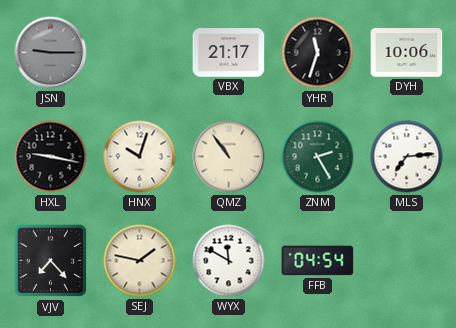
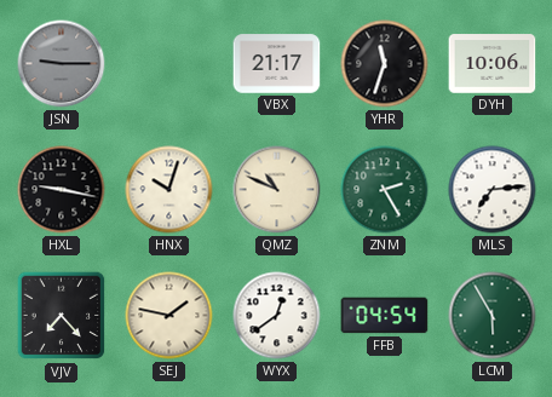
QMZ: 10:54 -> 10:49 (277, 190)
WYX: 11:50 -> 12:39 (277, 316)
LCM: none -> 5:55 (493, 316)
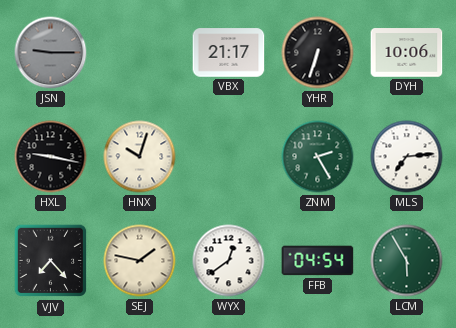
YHR: 11:33 -> 6:33 (318, 53)
QMZ: 10:49 -> none (277, 190)
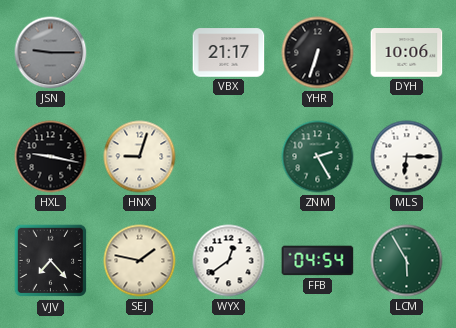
HNX: 10:03 -> 9:03 (140, 157)
MLS: 7:14 -> 6:15 (407, 157)
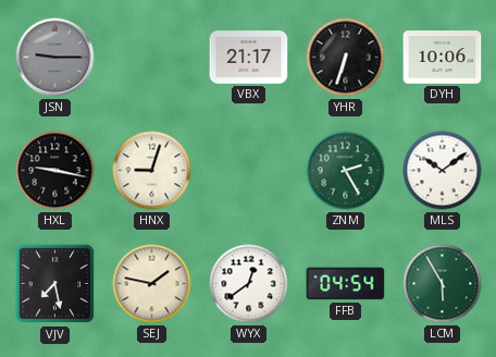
MLS: 6:15 -> 10:09 (443, 171)
VJV: 7:23 -> 7:28 (55, 284)
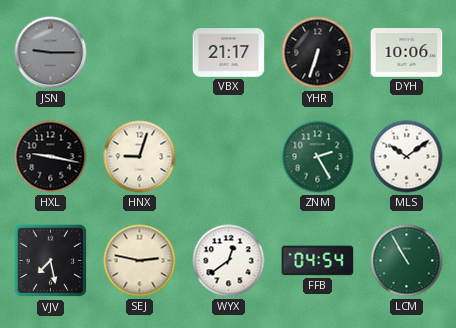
SEJ: 1:47 -> 2:47 (140, 261)
LCM: 5:55 -> 10:55 (407, 261)
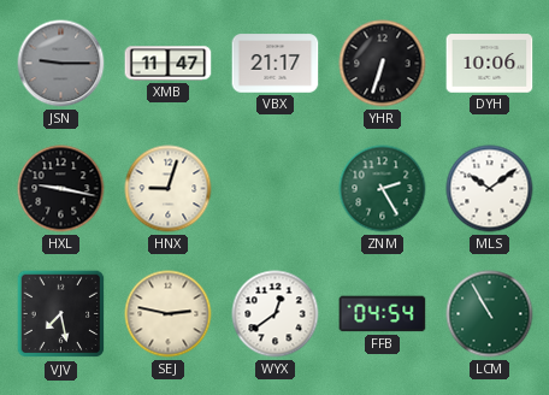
XMB: none -> 11:47 (169, 64)
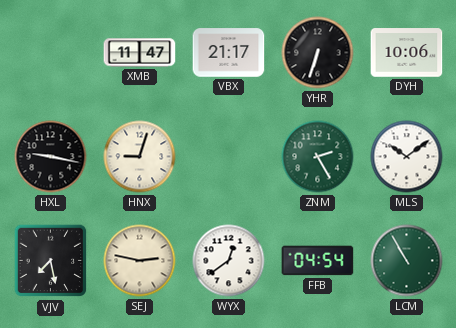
JSN: 9:15 -> none (61, 64)
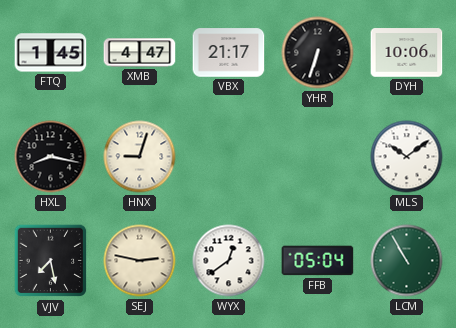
FTQ: none -> 1:45 (51, 53)
XMB: 11:47 -> 4:47 (140, 53)
HXL: 9:17 -> 8:17 (51, 157)
ZNM: 2:25 -> none (318, 157)
FFB: 04:54 -> 05:04 (318, 261)
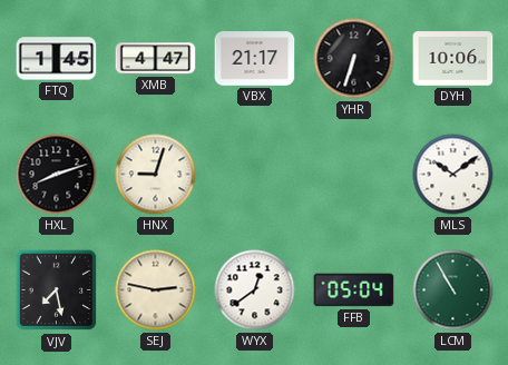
HXL: 8:17 -> 8:12 (57, 175)
